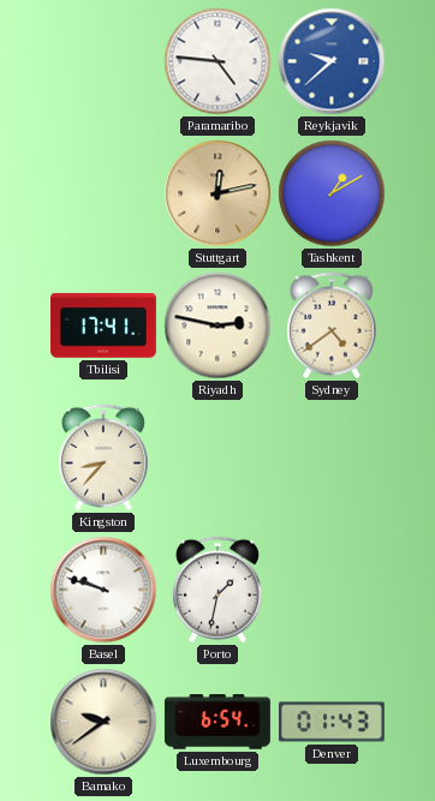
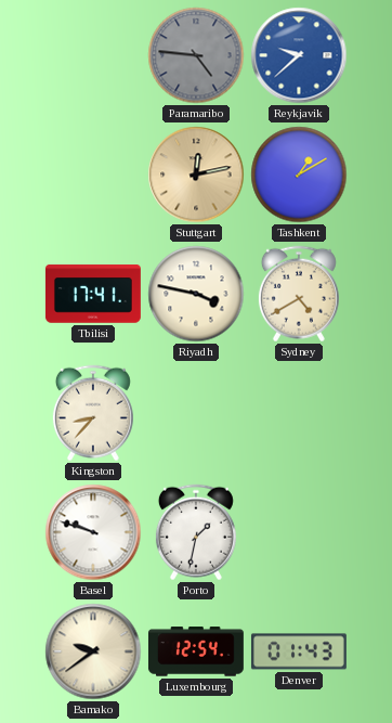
Paramaribo dial: white -> grey (196, 55)
Riyadh: 2:47 -> 3:47 (196, 294)
Sydney: 4:39 -> 4:40 (299, 294)
Luxembourg: 6:54 -> 12:54 (196, 651)
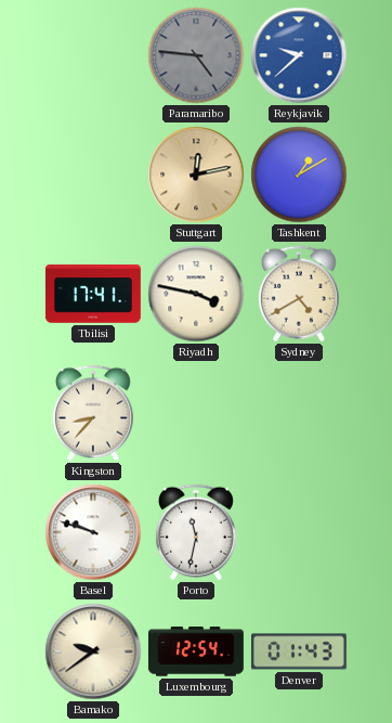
Porto: 1:32 -> 11:32 (196, 532)
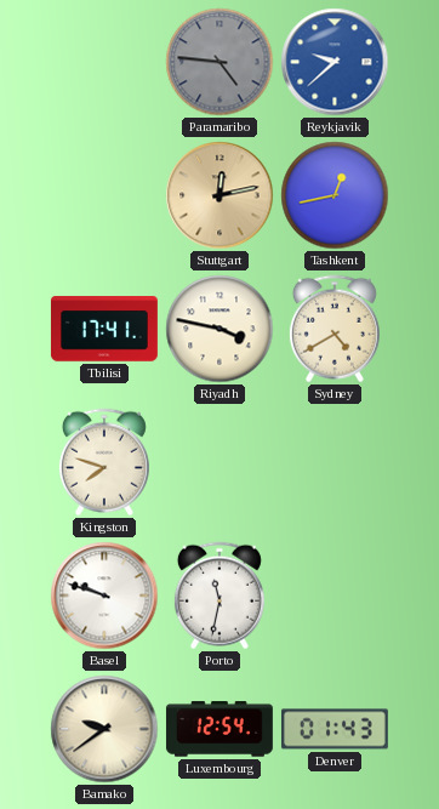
Tashkent: 1:10 -> 12:43 (335, 195)
Kingston: 8:37 -> 7:48 (104, 462)
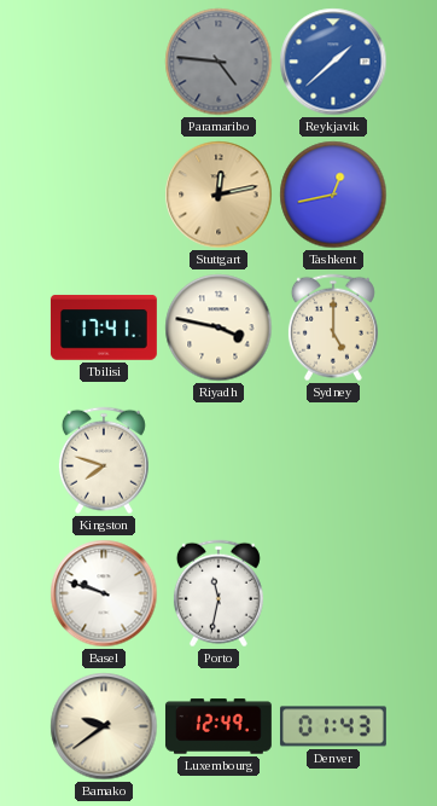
Reykjavik: 9:38 -> 1:38 (333, 62)
Sydney: 4:40 -> 5:00 (333, 327)
Luxembourg: 12:54 -> 12:49 (218, 726)
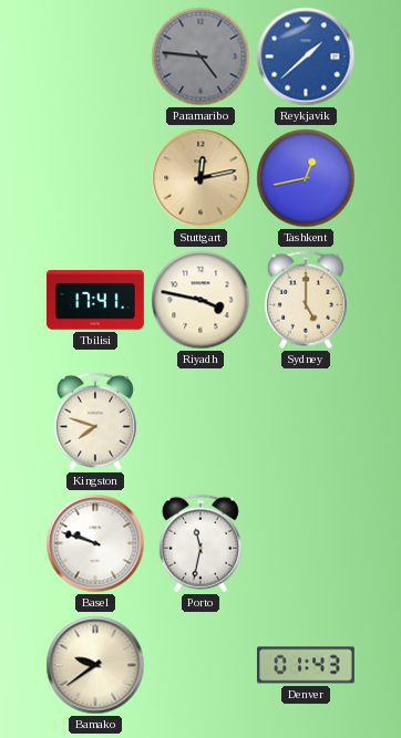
Luxembourg: 12:49 -> none (218, 726)
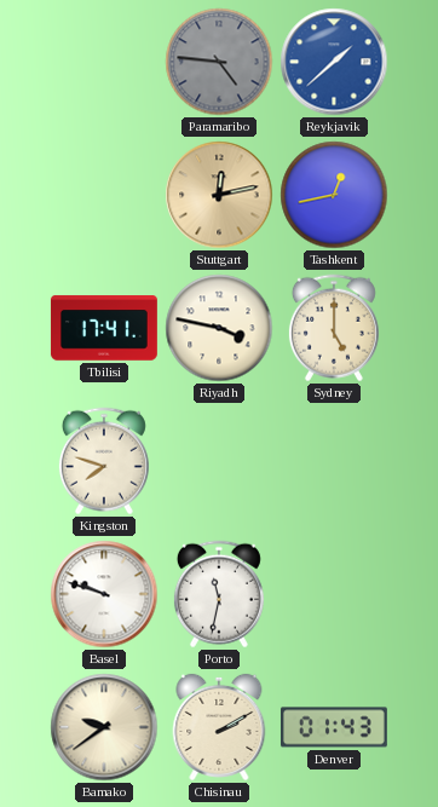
Chisinau: none -> 2:10 (219, 727)
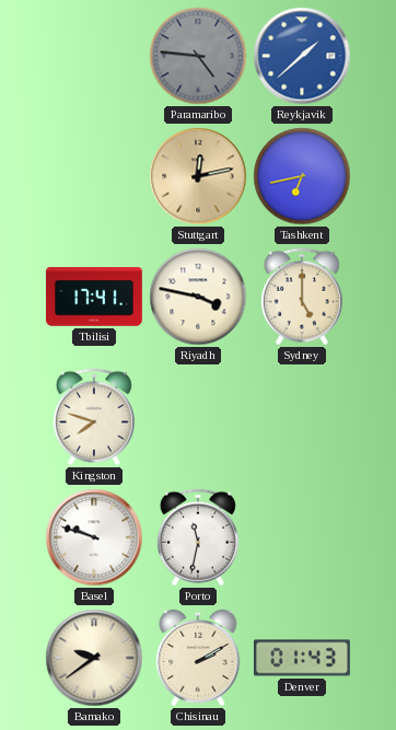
Tashkent: 12:43 -> 6:43 (302, 176)
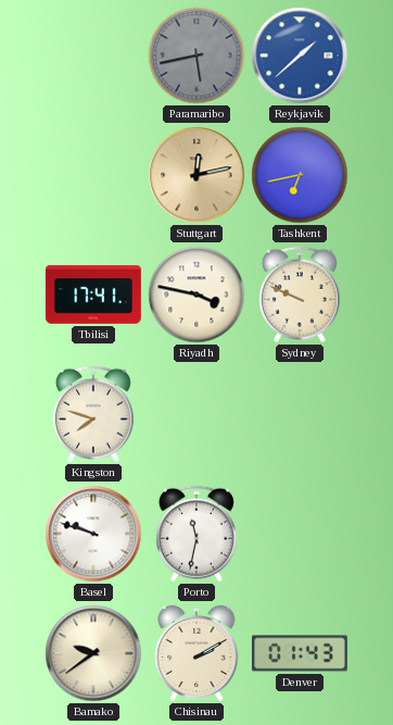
Paramaribo: 4:46 -> 5:43 (196, 55)
Sydney: 5:00 -> 9:49 (300, 295)
